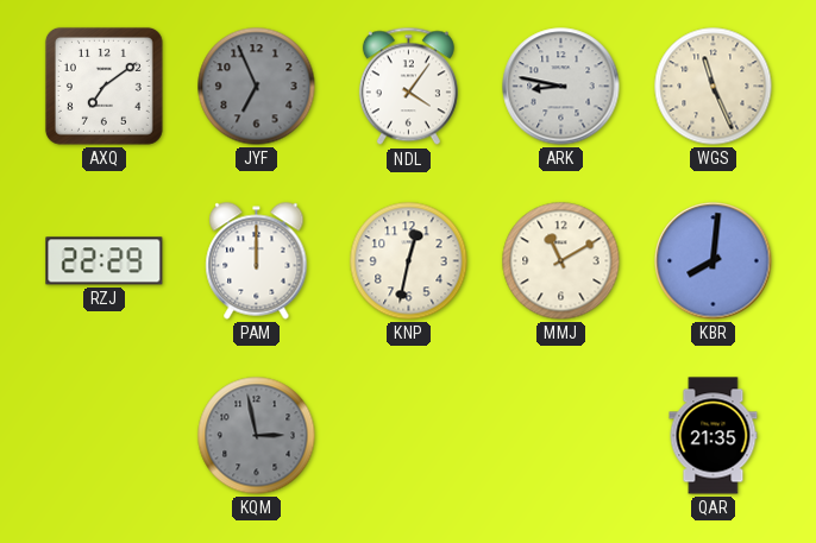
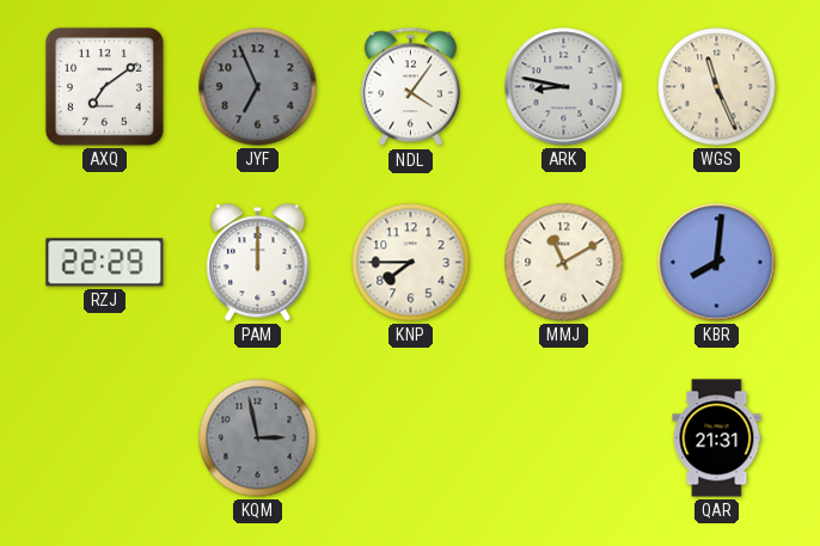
KNP: 12:32 -> 7:45 (411, 263)
QAR: 21:35 -> 21:31 (717, 438)
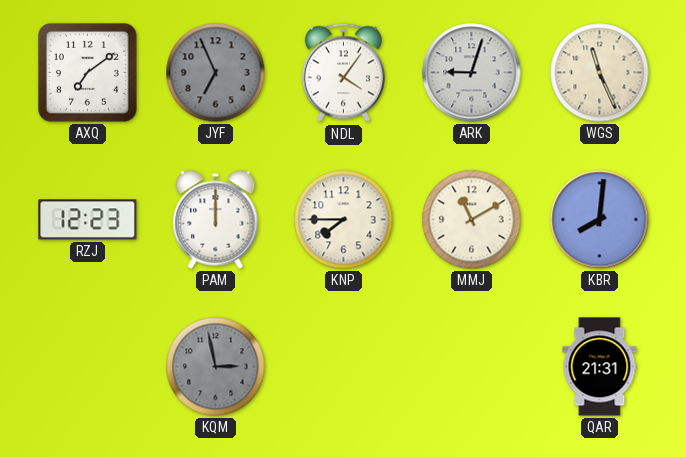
ARK: 8:47 -> 9:03 (472, 73)
RZJ: 22:29 -> 12:23 (88, 220)
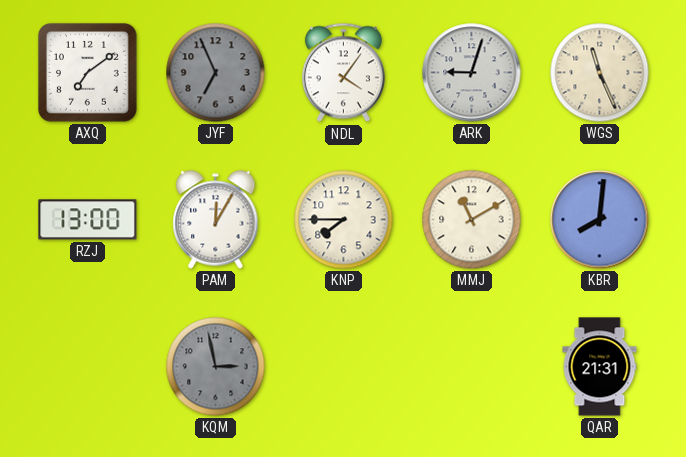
RZJ: 12:23 -> 13:00 (88, 220)
PAM: 12:00 -> 12:05 (216, 220)
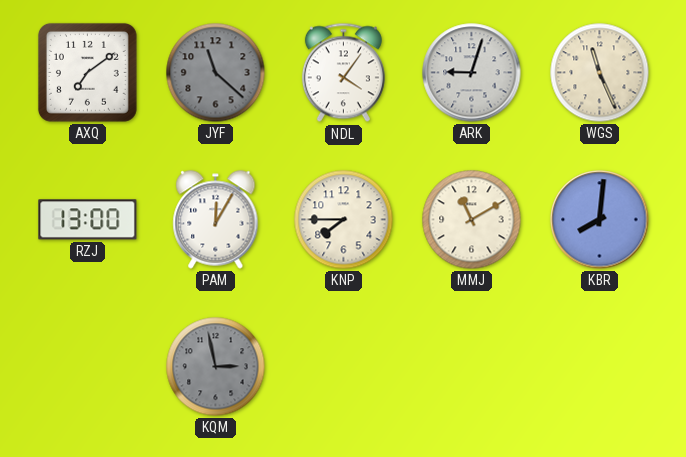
JYF: 6:56 -> 11:22 (216, 73)
QAR: 21:31 -> none (600, 367)
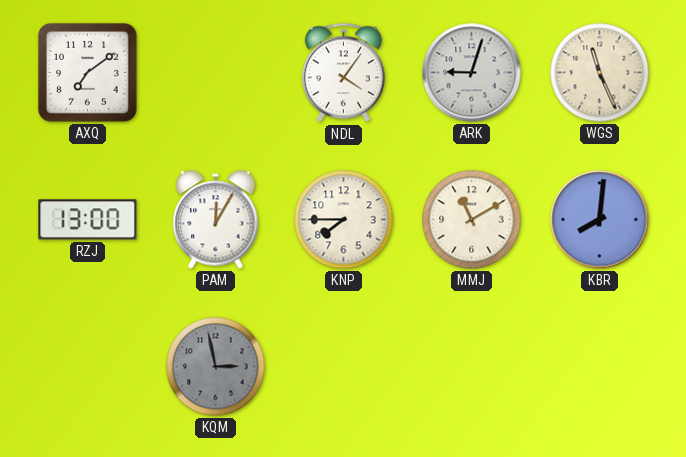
JYF: 11:22 -> none (216, 73)
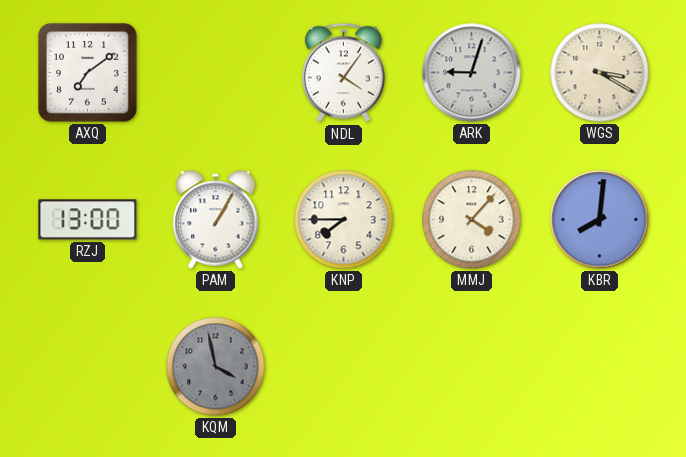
WGS: 11:26 -> 3:20 (600, 73)
PAM: 12:05 -> 1:05 (216, 220)
MMJ: 11:10 -> 4:07 (472, 220)
KQM: 2:58 -> 3:58 (216, 367)
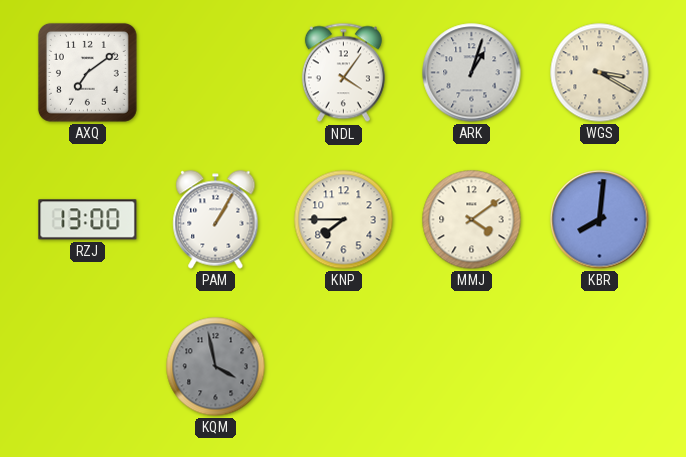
ARK: 9:03 -> 1:03 (472, 73)
MMJ: 4:07 -> 4:09 (472, 220)
